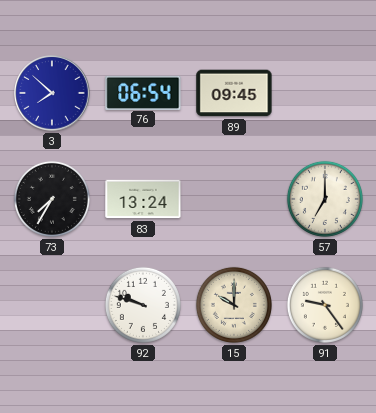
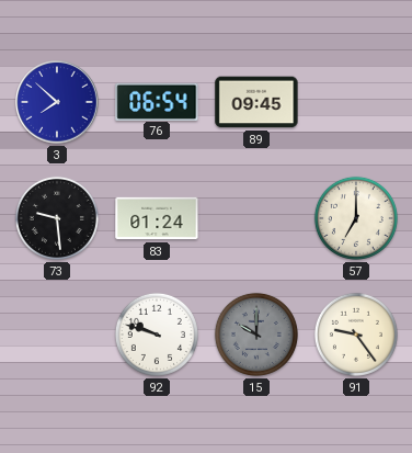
73: 7:35 -> 9:29 (57, 218)
83: 13:24 -> 01:24 (157, 218)
15 dial: cream -> grey (256, 335)
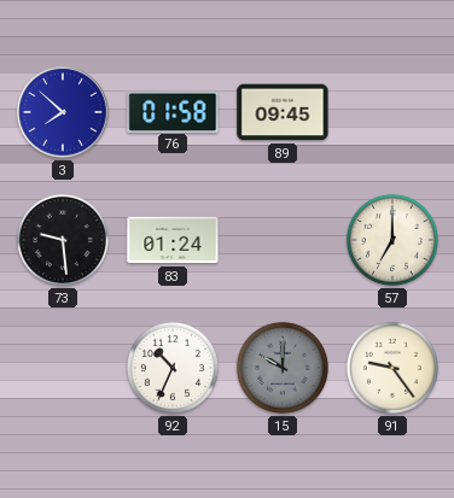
76: 06:54 -> 01:58 (173, 111)
92: 9:48 -> 10:34 (173, 368)
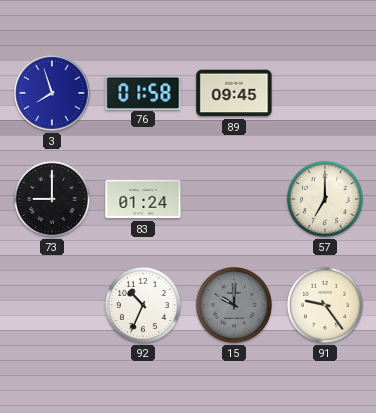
3: 7:52 -> 7:57 (52, 93)
73: 9:29 -> 9:00 (52, 199)
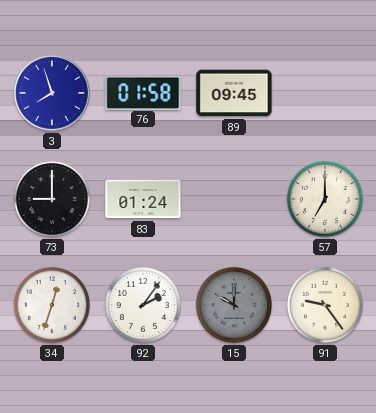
34: none -> 12:33 (52, 305)
92: 10:34 -> 2:06 (143, 305)
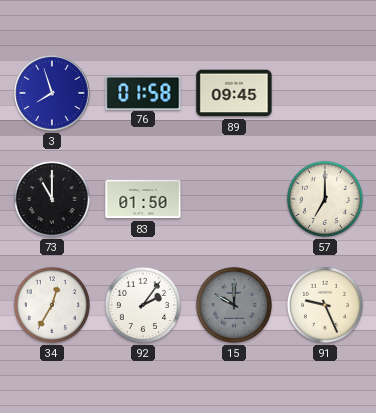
73: 9:00 -> 11:00 (52, 199)
83: 01:24 -> 01:50 (143, 199)
34: 12:33 -> 12:35 (52, 305)
91: 9:24 -> 9:26 (325, 305)
